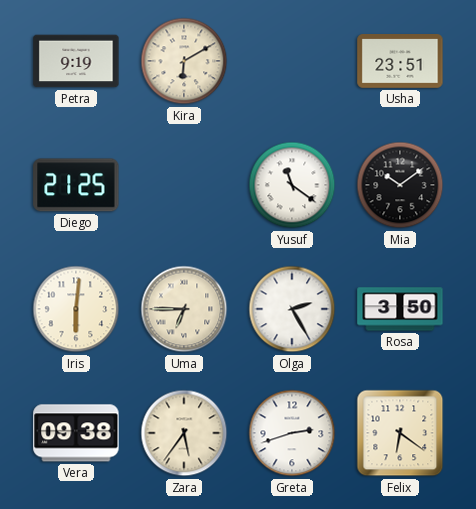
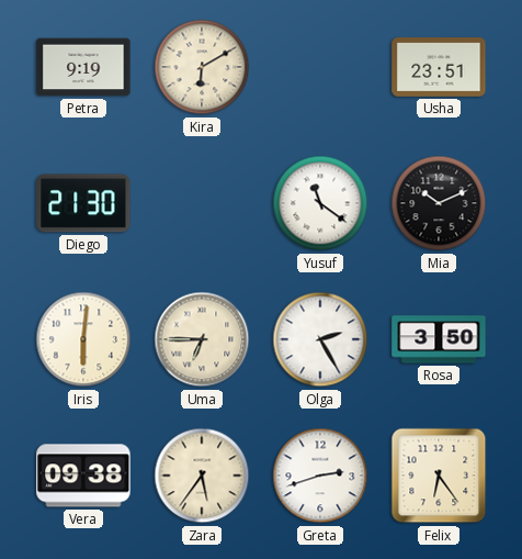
Diego: 21:25 -> 21:30 (83, 203)
Mia: 10:09 -> 10:11 (439, 203)
Felix: 6:21 -> 6:24 (439, 476)
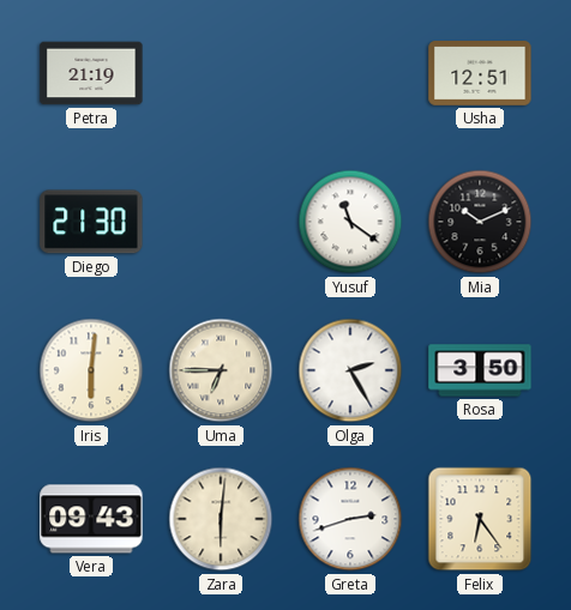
Petra: 9:19 -> 21:19 (91, 73)
Kira: 6:10 -> none (202, 67)
Usha: 23:51 -> 12:51 (480, 74)
Vera: 09:38 -> 09:43 (91, 519)
Zara: 5:36 -> 6:01 (221, 519)
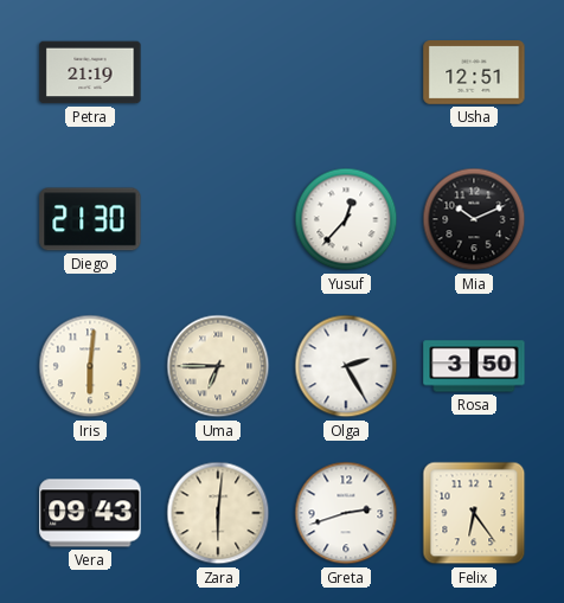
Yusuf: 11:21 -> 12:37 (346, 219)
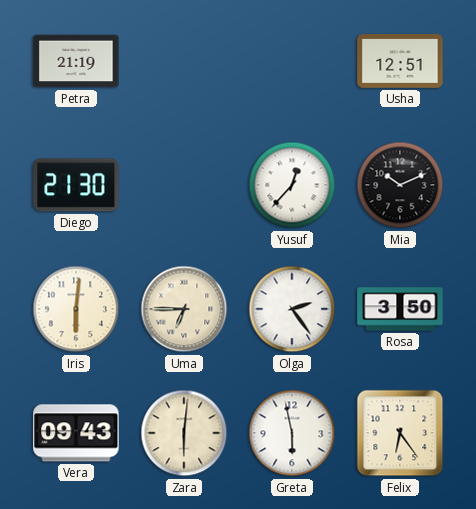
Olga: 2:25 -> 2:24 (292, 309)
Greta: 2:42 -> 5:58 (292, 433)
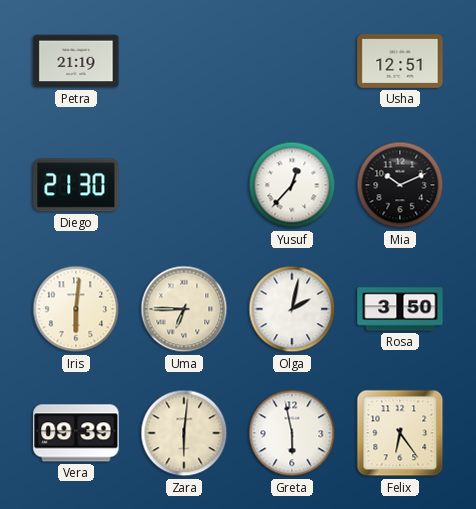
Olga: 2:24 -> 2:02 (292, 309)
Vera: 09:43 -> 09:39 (76, 433)
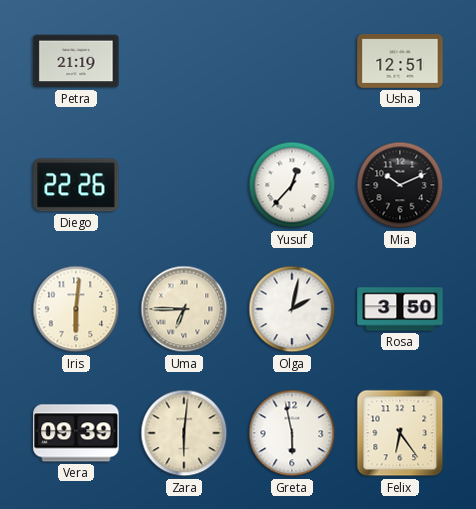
Diego: 21:30 -> 22:26 (76, 185)
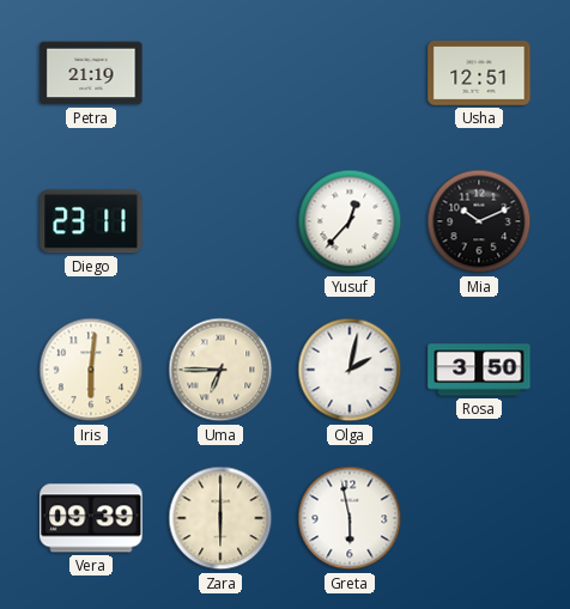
Diego: 22:26 -> 23:11 (91, 221)
Zara: 6:01 -> 6:00 (220, 518)
Felix: 6:24 -> none (400, 433)
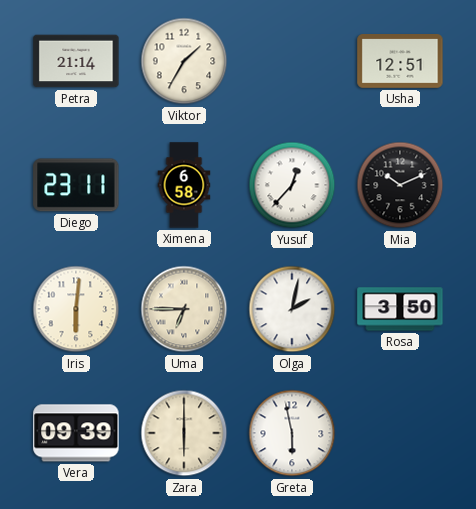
Petra: 21:19 -> 21:14 (76, 61)
Viktor: none -> 1:35 (184, 61)
Ximena: none -> 6:58 (184, 185)
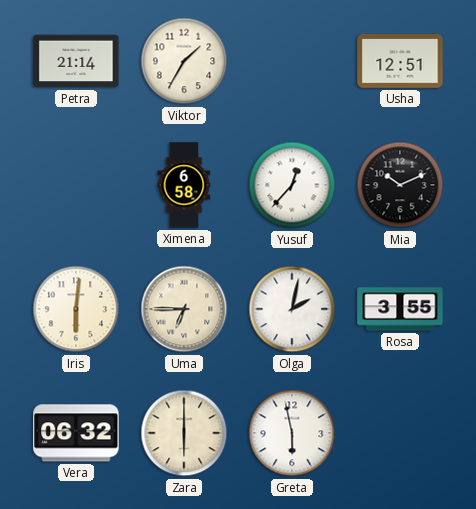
Diego: 23:11 -> none (76, 185)
Rosa: 3:50 -> 3:55 (400, 309)
Vera: 09:39 -> 06:32 (76, 433)
